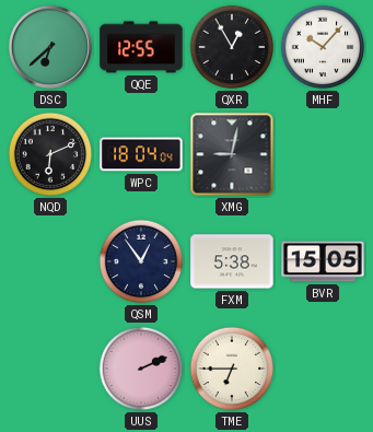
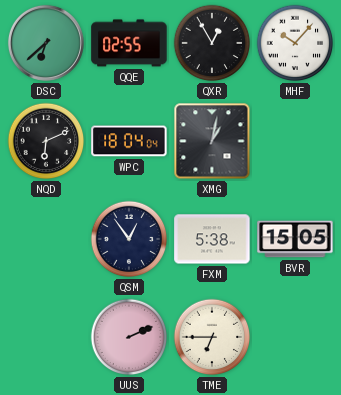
QQE: 12:55 -> 02:55 (129, 43)
XMG: 9:02 -> 1:02 (212, 141)
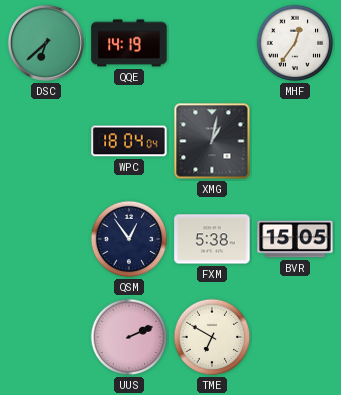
QQE: 02:55 -> 14:19 (129, 43)
QXR: 12:55 -> none (212, 43)
MHF: 10:07 -> 12:36 (295, 43)
NQD: 6:11 -> none (46, 141)
TME: 6:45 -> 6:50 (212, 337)
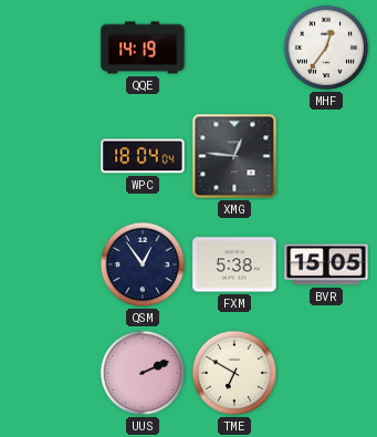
DSC: 6:38 -> none (46, 43)
XMG: 1:02 -> 12:46 (234, 156)
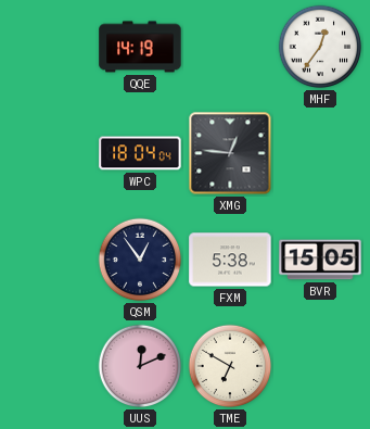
UUS: 2:11 -> 12:11 (140, 366)
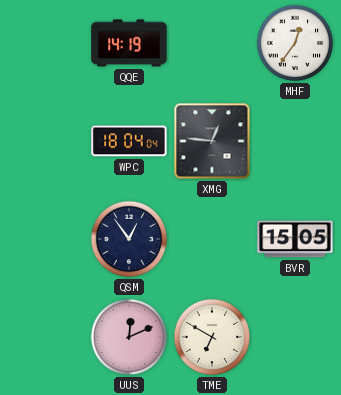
FXM: 5:38 -> none (230, 260)
